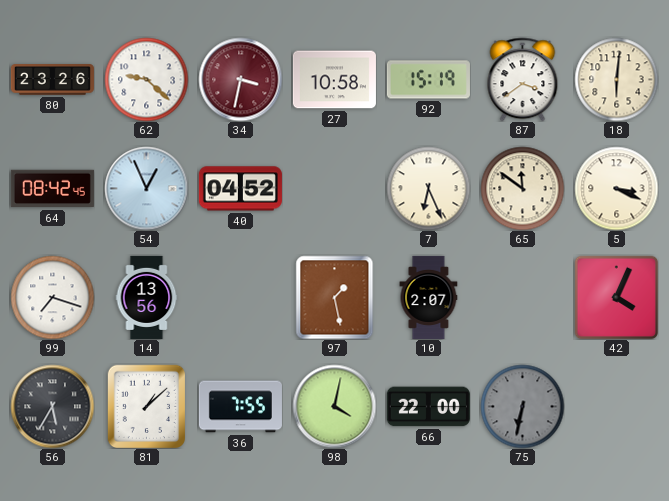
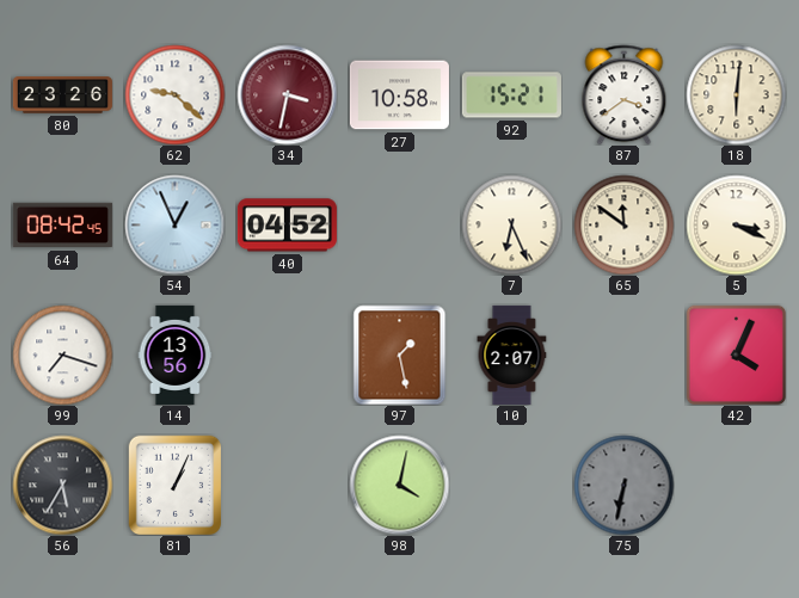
92: 15:19 -> 15:21 (511, 95)
81: 1:08 -> 1:04 (174, 485)
36: 7:55 -> none (240, 407)
66: 22:00 -> none (428, 407)
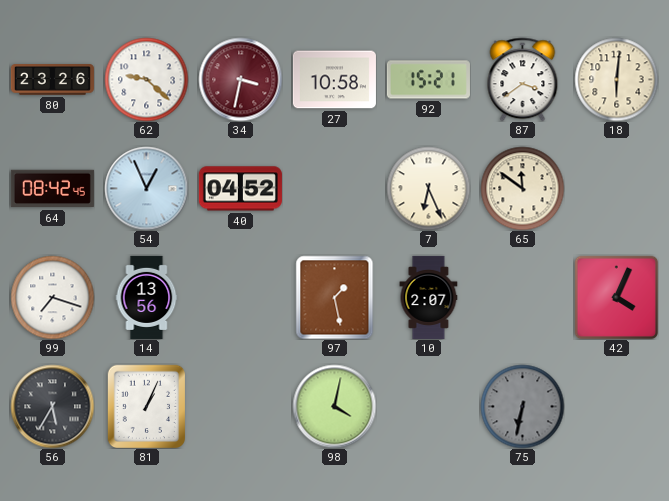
5: 3:19 -> none (736, 224)
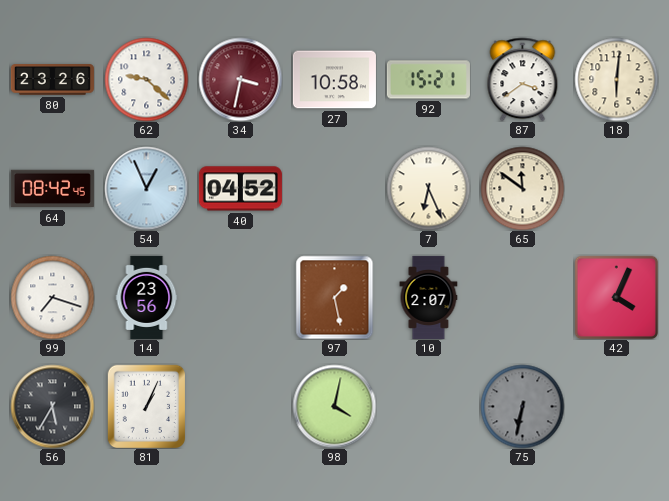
14: 13:56 -> 23:56 (147, 297)
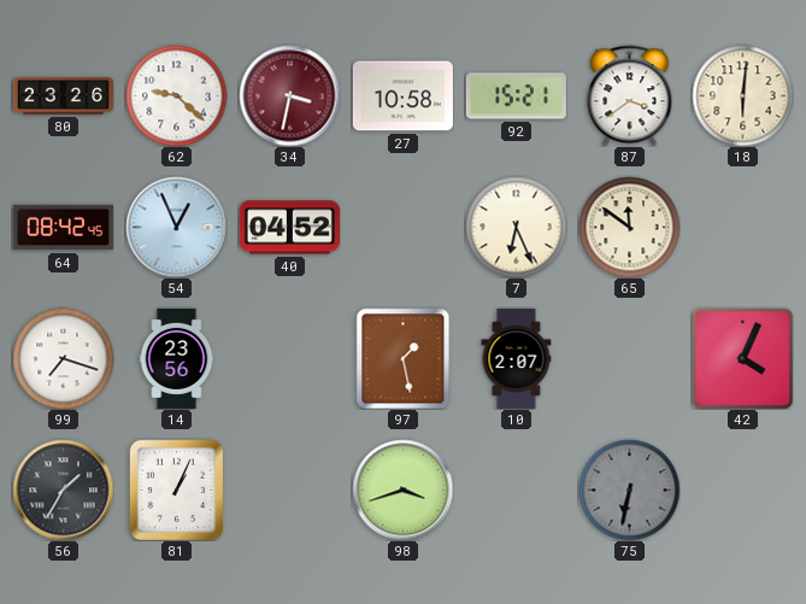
56: 5:35 -> 1:35 (63, 489)
98: 4:02 -> 3:42 (402, 489)
